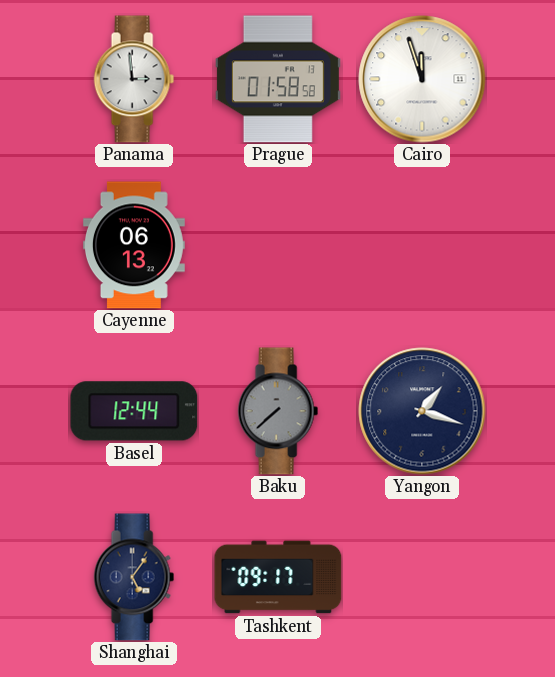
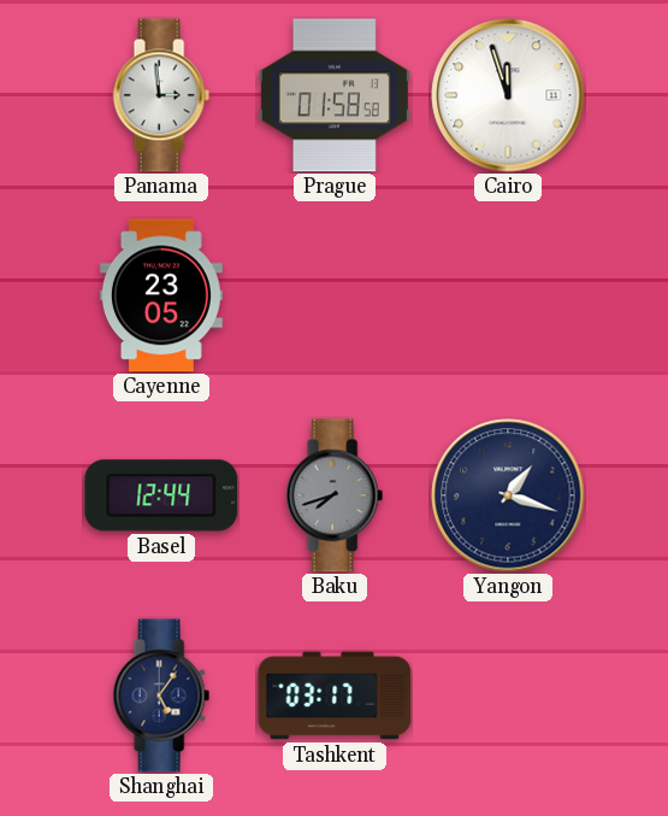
Cayenne: 06:13 -> 23:05 (161, 295)
Baku: 7:38 -> 7:42 (335, 495)
Tashkent: 09:17 -> 03:17 (335, 695)
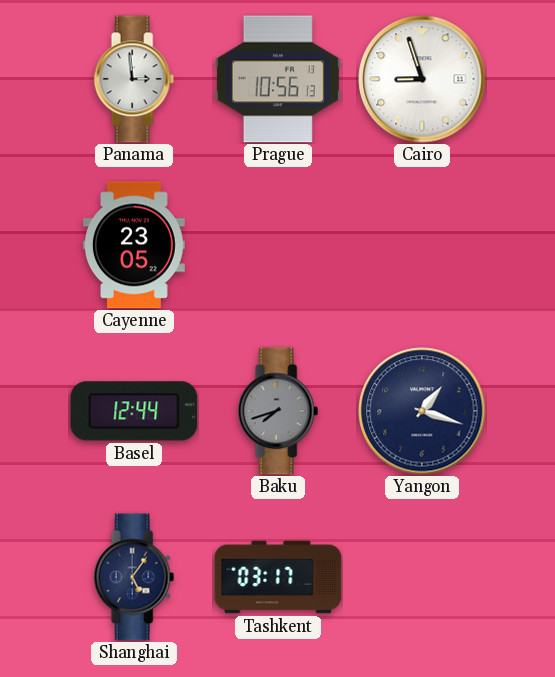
Prague: 01:58 -> 10:56 (278, 79)
Cairo: 11:57 -> 8:57 (422, 79)
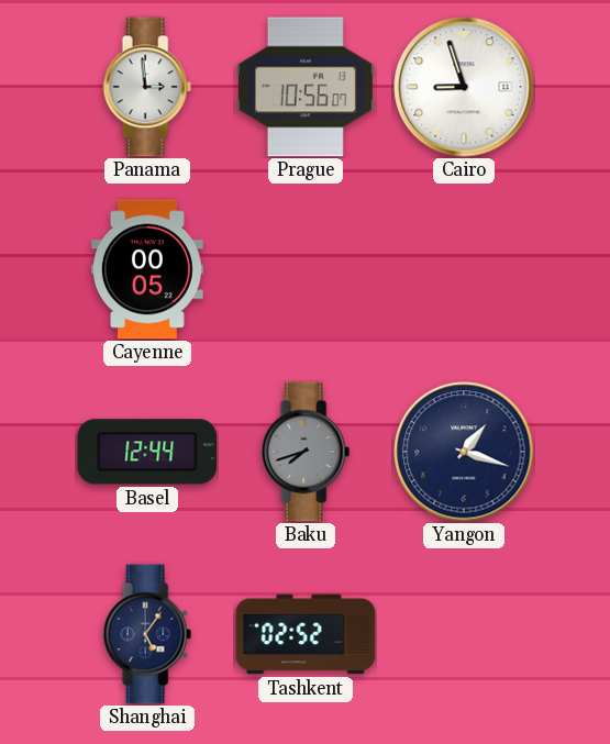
Prague: 10:56:13 -> 10:56:07 (306, 87)
Cayenne: 23:05 -> 00:05 (147, 269)
Tashkent: 03:17 -> 02:52 (306, 634)
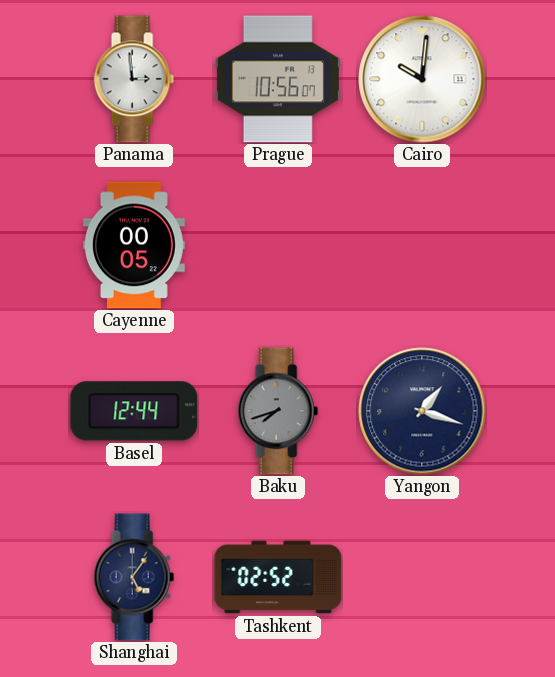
Cairo: 8:57 -> 10:01 (422, 79)
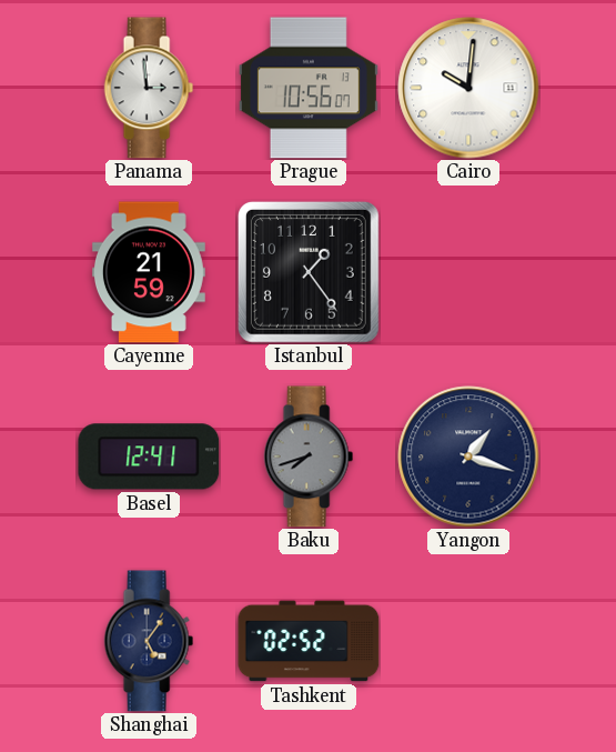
Cayenne: 00:05 -> 21:59 (149, 272)
Istanbul: none -> 1:24 (309, 272)
Basel: 12:44 -> 12:41 (149, 457)
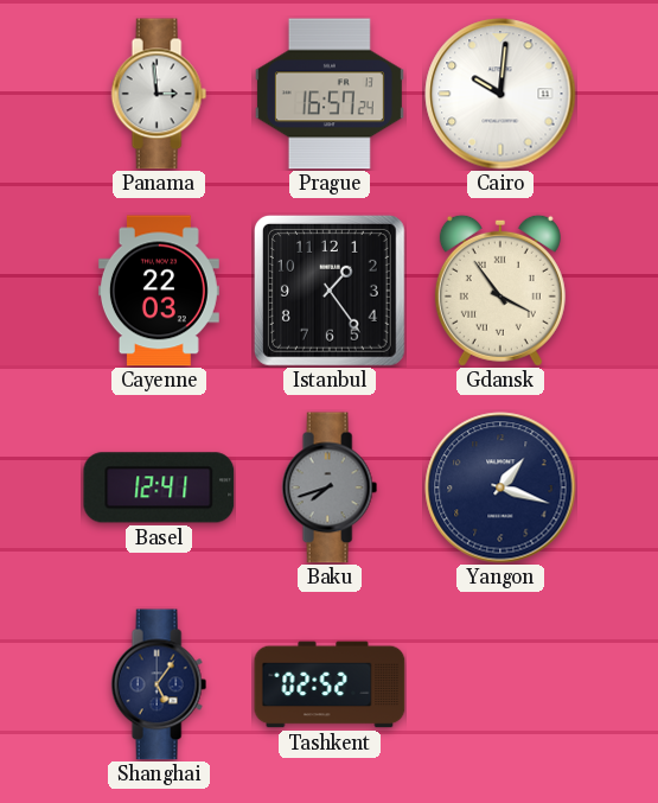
Prague: 10:56 -> 16:57 (330, 94)
Cayenne: 21:59 -> 22:03 (159, 291)
Gdansk: none -> 3:54 (500, 291)
